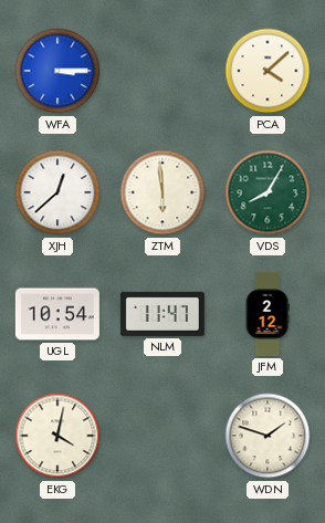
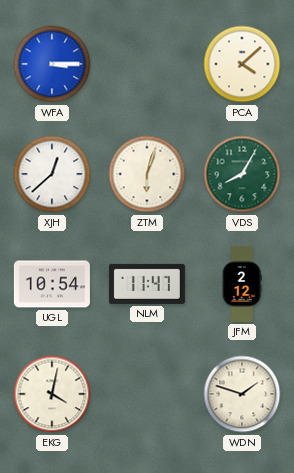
ZTM: 5:59 -> 6:03 (147, 174)
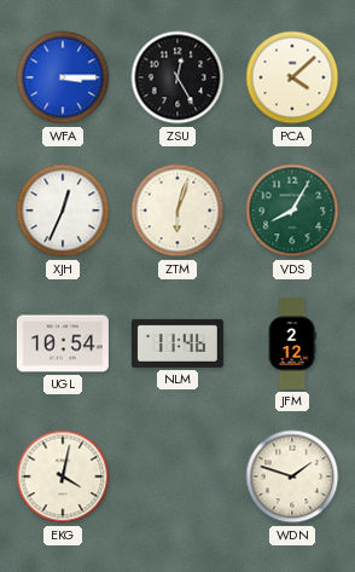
ZSU: none -> 12:25 (177, 77)
XJH: 12:38 -> 12:34 (63, 210)
NLM: 11:47 -> 11:46 (177, 343)
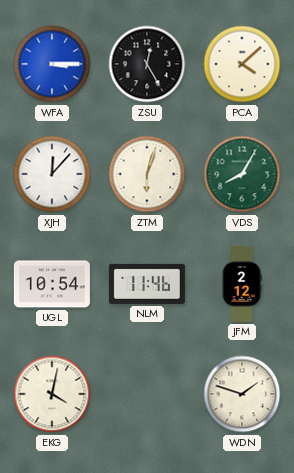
XJH: 12:34 -> 12:07 (52, 174)
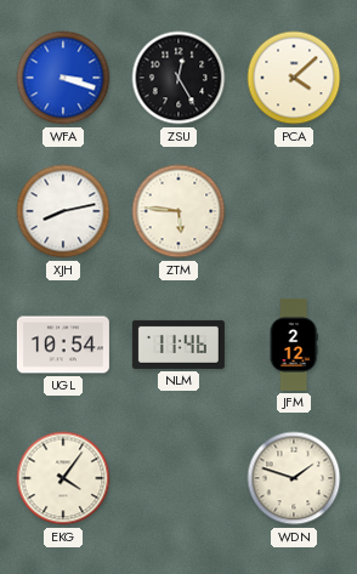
WFA: 3:15 -> 3:18 (63, 78)
XJH: 12:07 -> 8:13 (63, 211)
ZTM: 6:03 -> 5:46 (178, 211)
VDS: 8:05 -> none (242, 174)
EKG: 4:02 -> 4:06 (63, 478)
